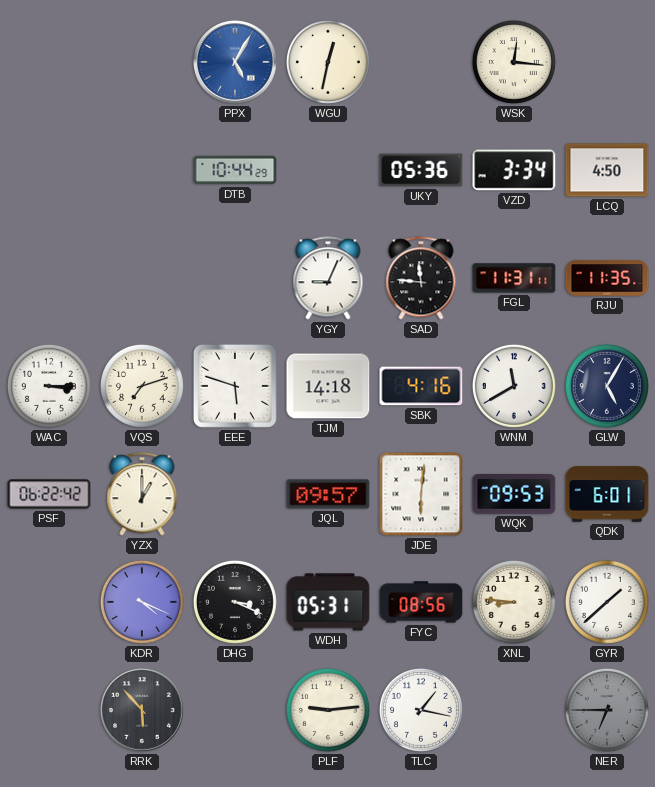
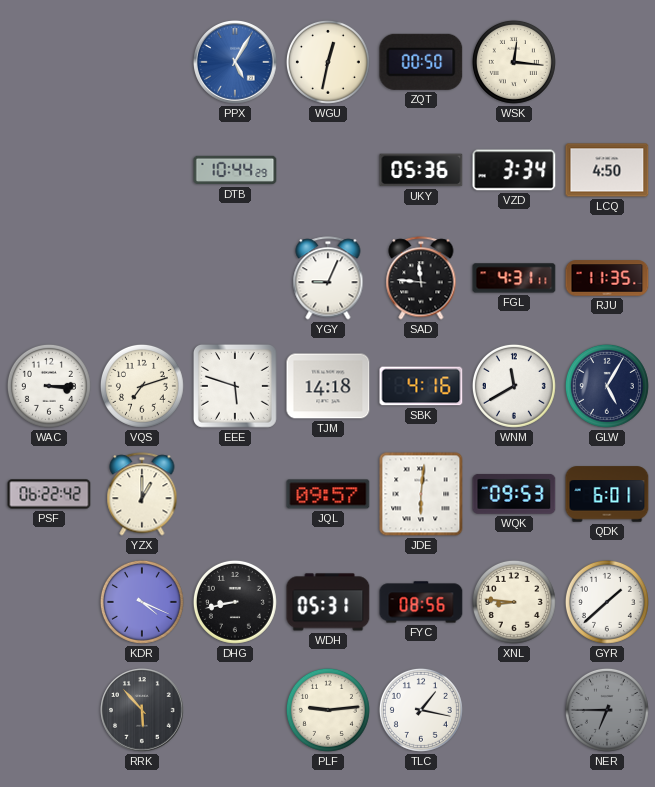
ZQT: none -> 00:50 (421, 62)
FGL: 11:31 -> 4:31 (514, 278)
DHG: 3:19 -> 8:43 (235, 602)
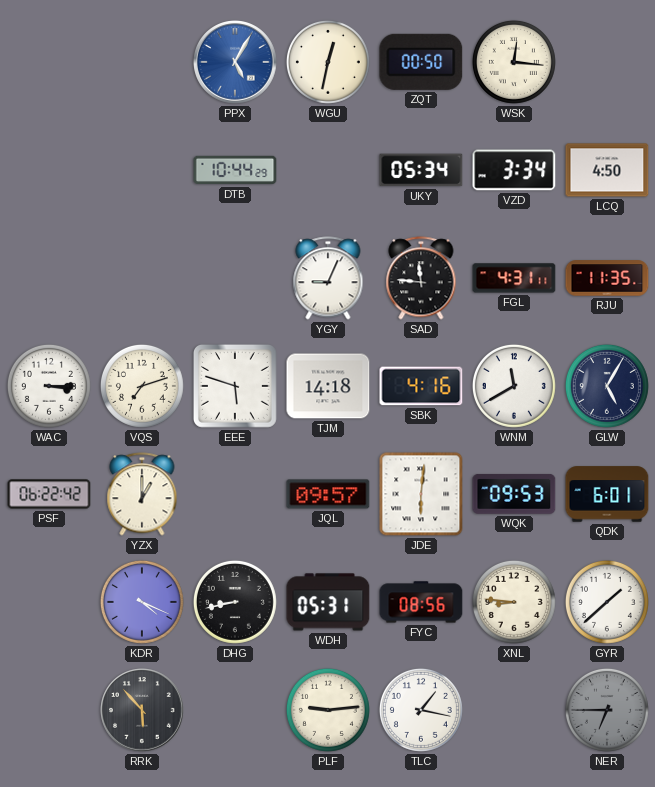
UKY: 05:36 -> 05:34 (421, 170)
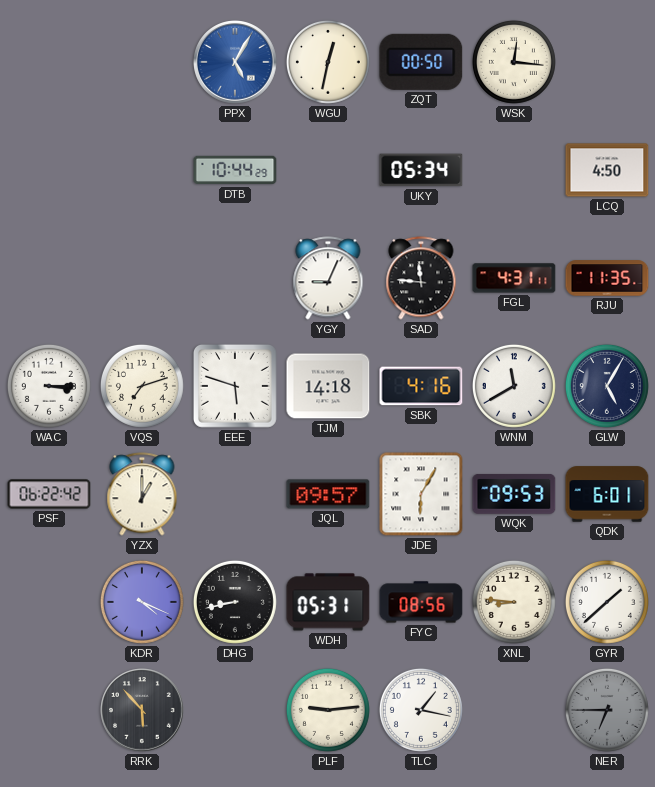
VZD: 3:34 -> none (514, 170)
JDE: 6:01 -> 6:05 (421, 494)
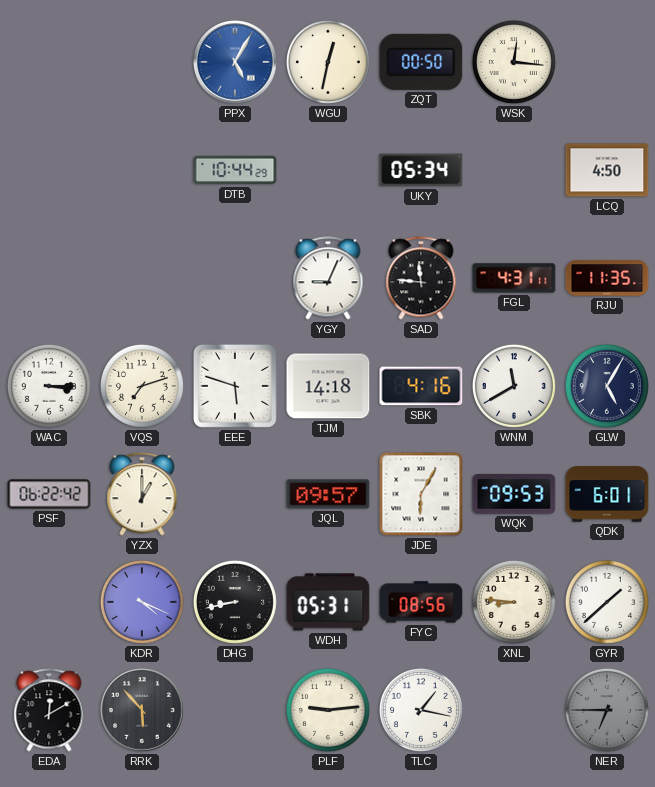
EDA: none -> 12:10 (49, 710)
